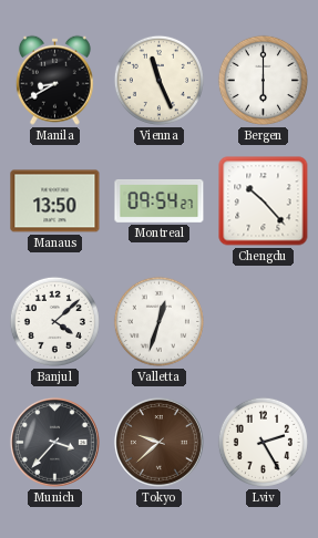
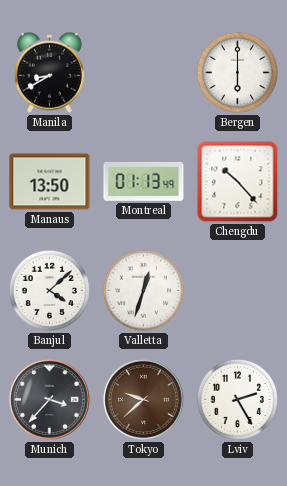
Vienna: 11:26 -> none (158, 80)
Montreal: 09:54 -> 01:13 (144, 181)
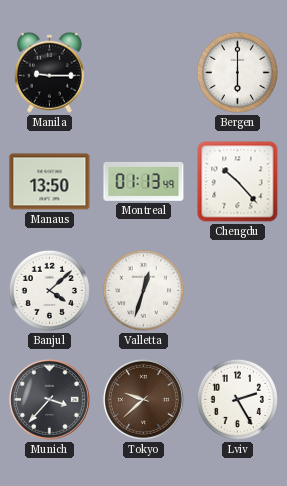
Manila: 8:40 -> 9:15 (49, 72)
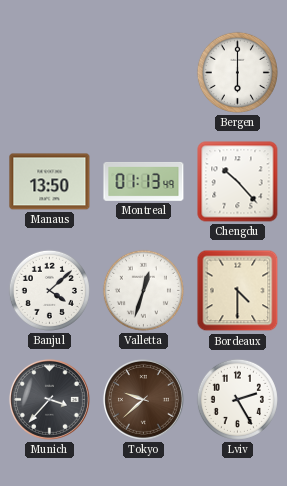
Manila: 9:15 -> none (49, 72)
Bordeaux: none -> 4:30 (238, 291)
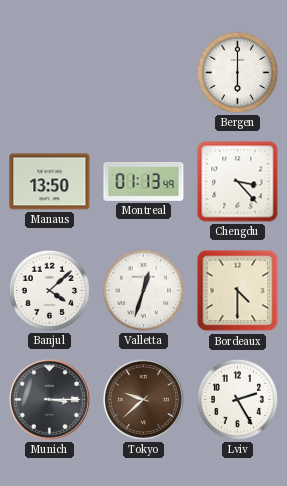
Chengdu: 10:23 -> 3:23 (238, 182)
Munich: 3:37 -> 3:15 (49, 399)
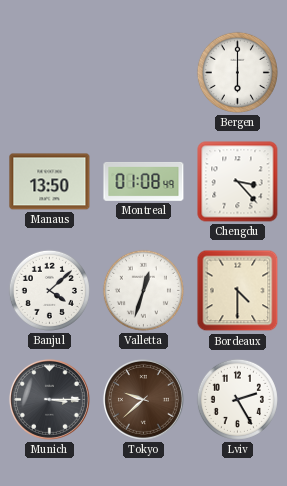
Montreal: 01:13 -> 01:08 (144, 181)
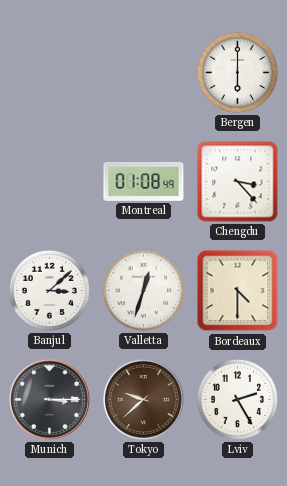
Manaus: 13:50 -> none (50, 182)
Banjul: 4:08 -> 3:08 (49, 290)
